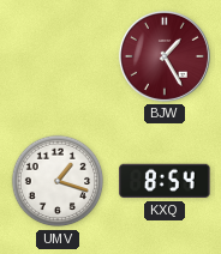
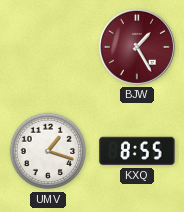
KXQ: 8:54 -> 8:55 (137, 151)
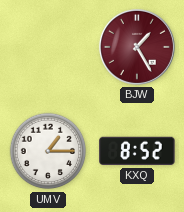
UMV: 1:18 -> 1:15 (48, 151)
KXQ: 8:55 -> 8:52 (137, 151)
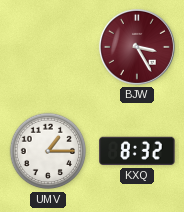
BJW: 1:25 -> 3:25 (137, 47)
KXQ: 8:52 -> 8:32 (137, 151)
